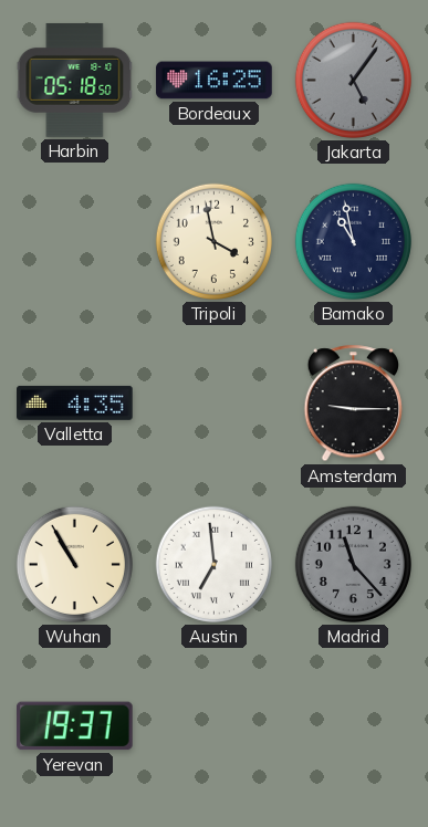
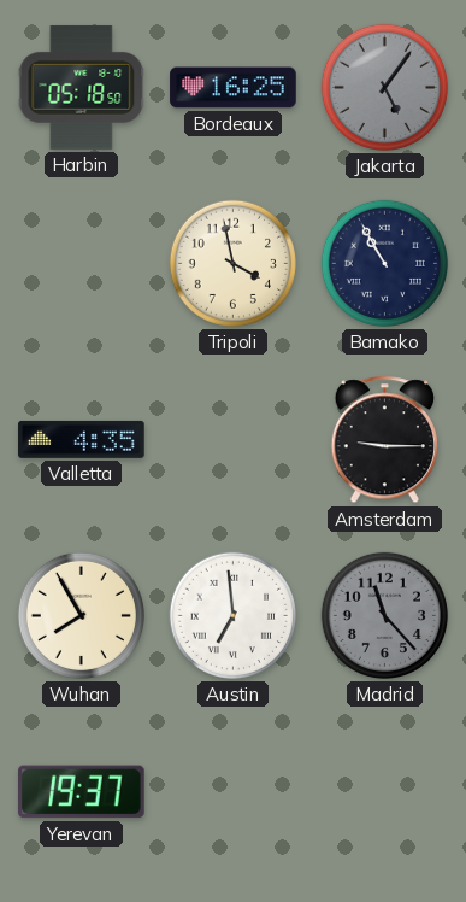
Bamako: 10:58 -> 10:55 (384, 263)
Wuhan: 10:55 -> 7:55 (81, 615)
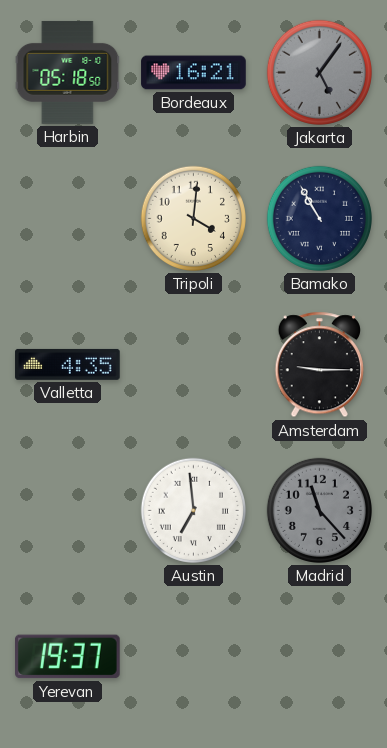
Bordeaux: 16:25 -> 16:21 (194, 73)
Tripoli: 3:58 -> 4:01 (193, 218)
Wuhan: 7:55 -> none (81, 615)
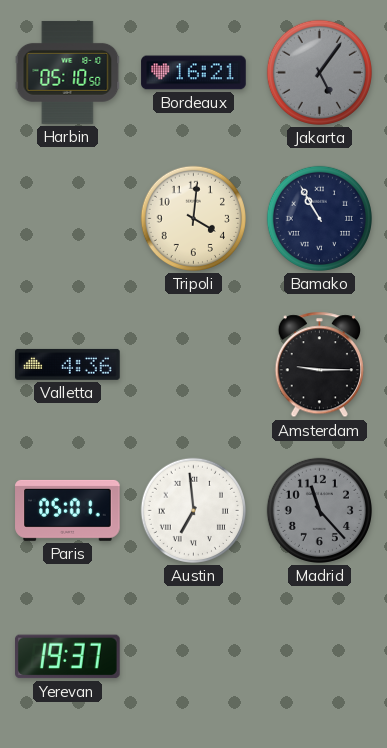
Harbin: 05:18 -> 05:10 (68, 72)
Valletta: 4:35 -> 4:36 (68, 364)
Paris: none -> 05:01 (68, 510)
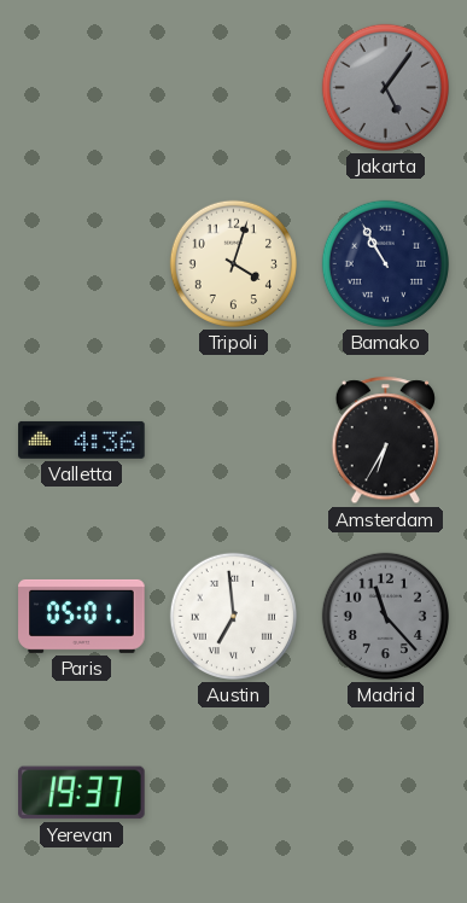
Harbin: 05:10 -> none (68, 72)
Bordeaux: 16:21 -> none (194, 73)
Tripoli: 4:01 -> 4:03 (233, 263)
Amsterdam: 9:15 -> 6:35 (385, 441)
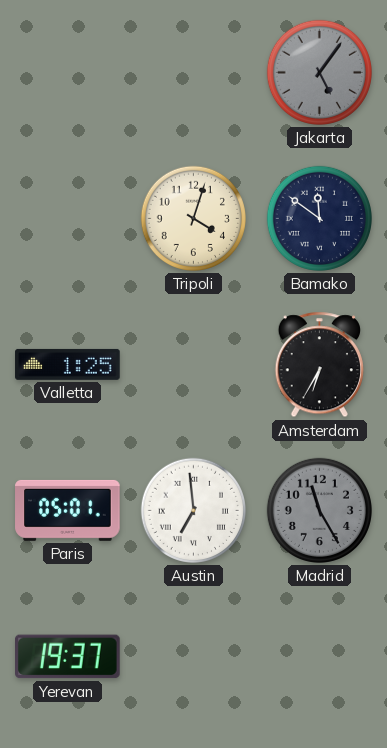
Bamako: 10:55 -> 11:51 (319, 218)
Valletta: 4:36 -> 1:25 (68, 364)
Madrid: 11:23 -> 11:25 (319, 510)
